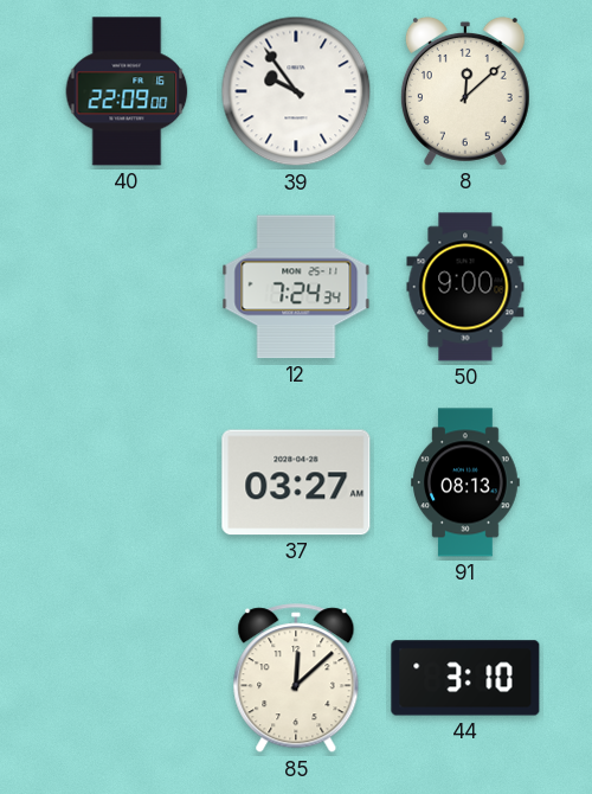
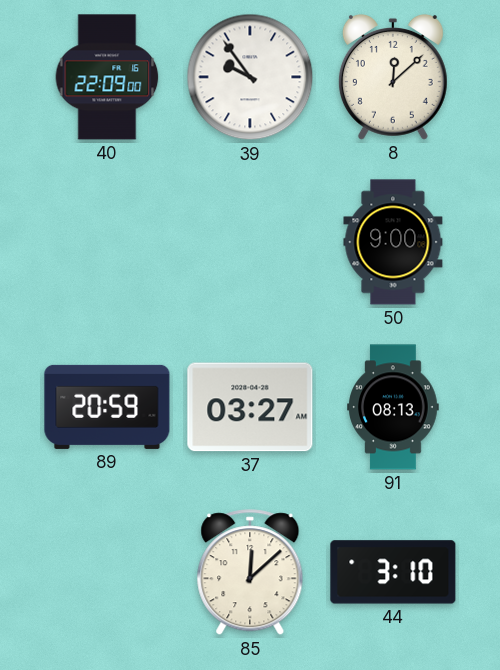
12: 7:24 -> none (296, 287)
89: none -> 20:59 (107, 407)
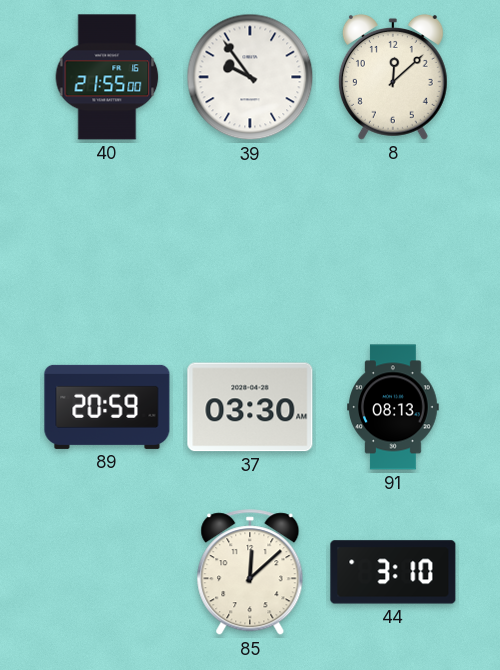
40: 22:09 -> 21:55 (107, 77)
50: 9:00 -> none (393, 242)
37: 03:27 -> 03:30 (250, 407)
